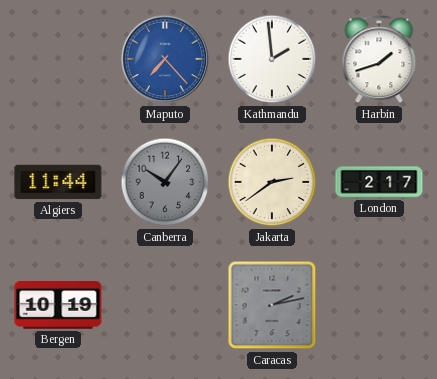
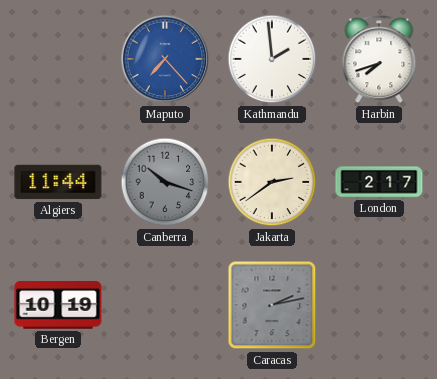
Harbin: 1:42 -> 7:42 (379, 60)
Canberra: 10:06 -> 10:18 (165, 182)
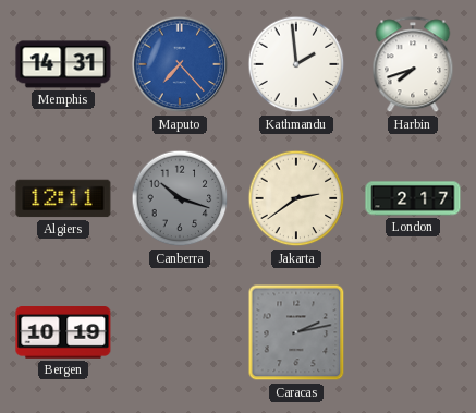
Memphis: none -> 14:31 (63, 64)
Algiers: 11:44 -> 12:11 (63, 198)
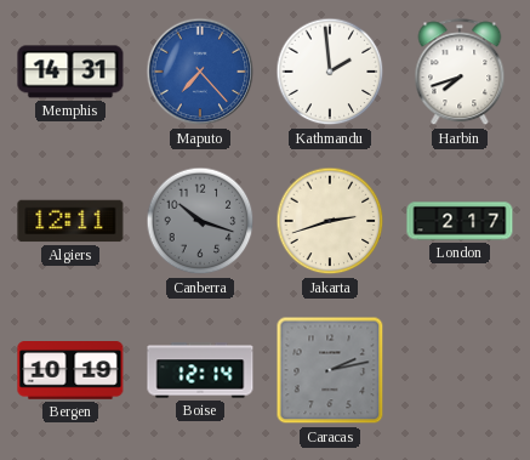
Jakarta: 2:39 -> 2:42 (330, 221)
Boise: none -> 12:14 (200, 370)
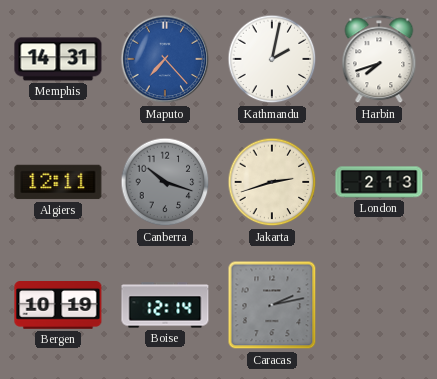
Kathmandu: 1:59 -> 2:02 (272, 59)
London: 2:17 -> 2:13 (379, 182)
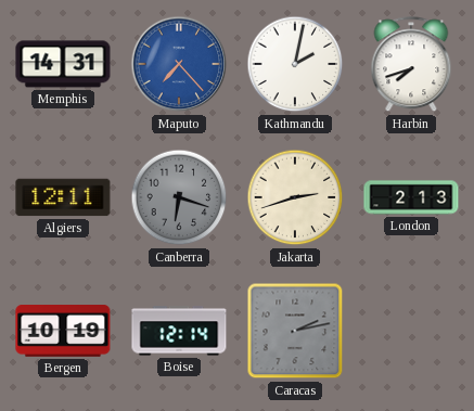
Canberra: 10:18 -> 6:18 (179, 197)
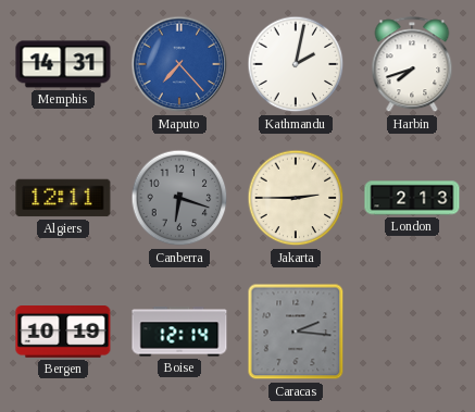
Jakarta: 2:42 -> 2:45 (296, 198)
Caracas: 2:13 -> 2:16 (296, 332)
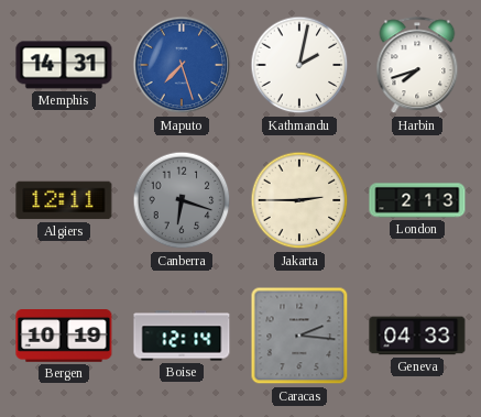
Maputo: 7:23 -> 7:27 (182, 65)
Geneva: none -> 04:33 (417, 336)
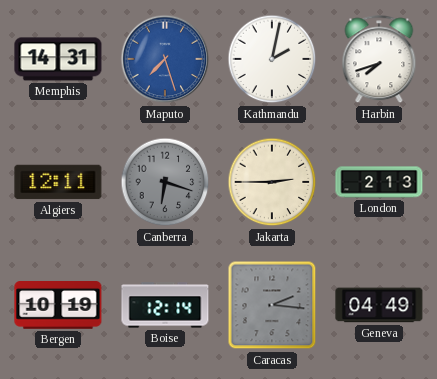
Geneva: 04:33 -> 04:49 (379, 305)
